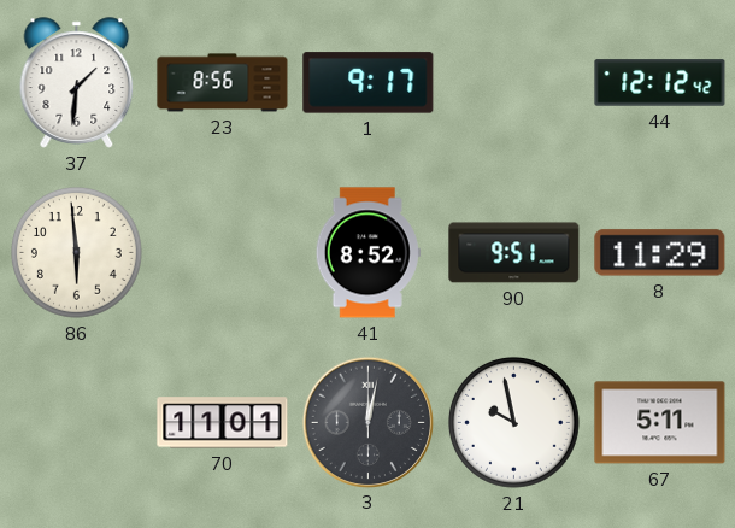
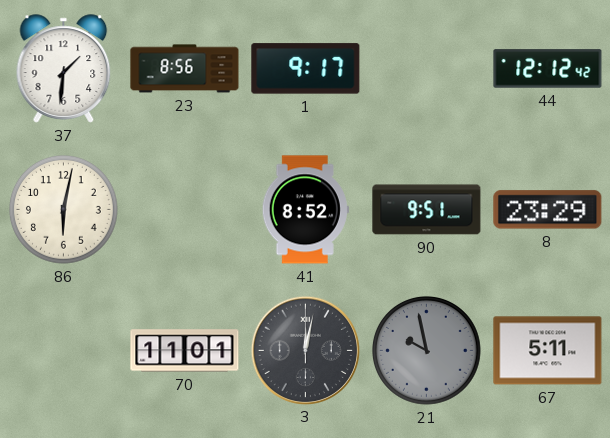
86: 5:59 -> 6:02 (64, 210)
8: 11:29 -> 23:29 (548, 210)
21 dial: white -> grey (427, 351)
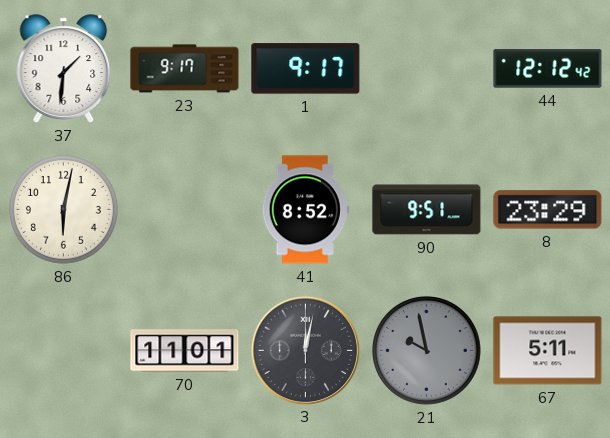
23: 8:56 -> 9:17 (185, 69)
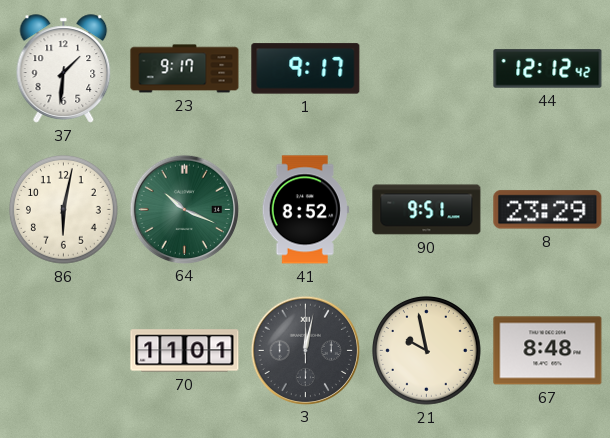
64: none -> 10:19 (184, 209)
21 dial: grey -> cream (427, 351)
67: 5:11 -> 8:48 (548, 351)
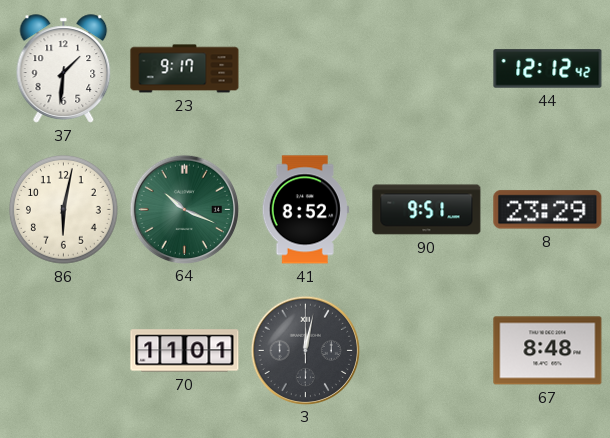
1: 9:17 -> none (306, 69)
21: 9:58 -> none (427, 351)
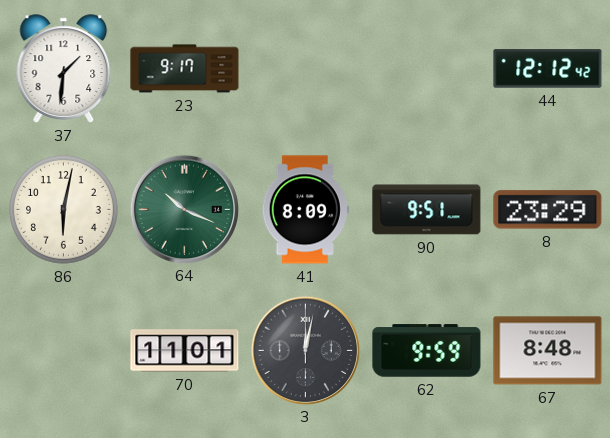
41: 8:52 -> 8:09 (305, 210)
62: none -> 9:59 (427, 351)
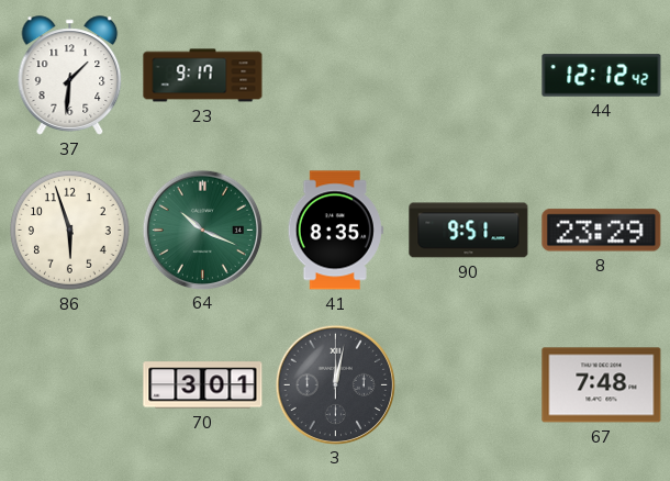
86: 6:02 -> 5:57 (70, 231)
41: 8:09 -> 8:35 (335, 231)
70: 11:01 -> 3:01 (203, 385)
62: 9:59 -> none (427, 351)
67: 8:48 -> 7:48 (602, 385)
